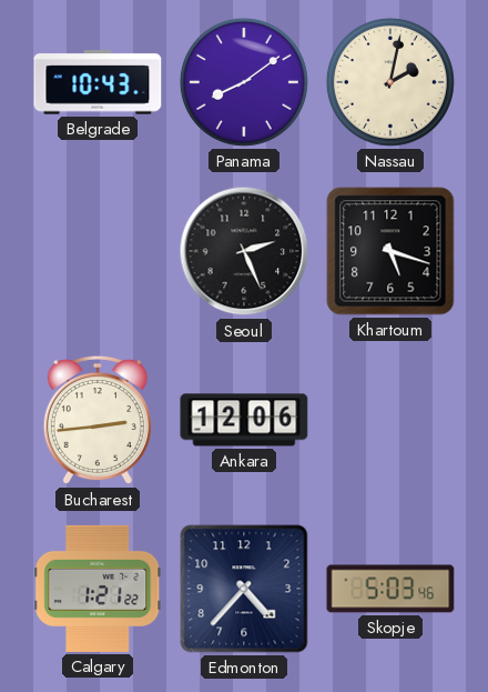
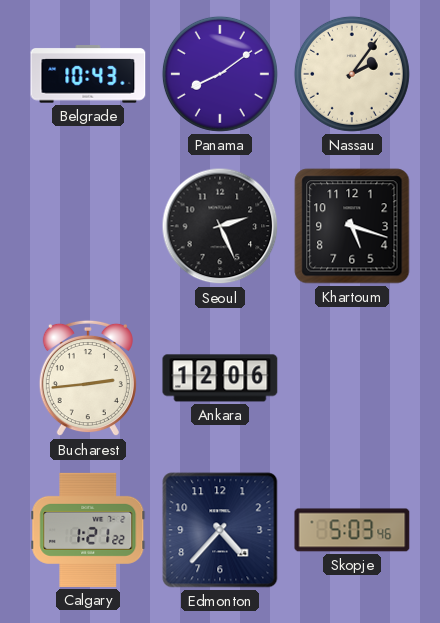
Nassau: 2:02 -> 2:06 (352, 74)
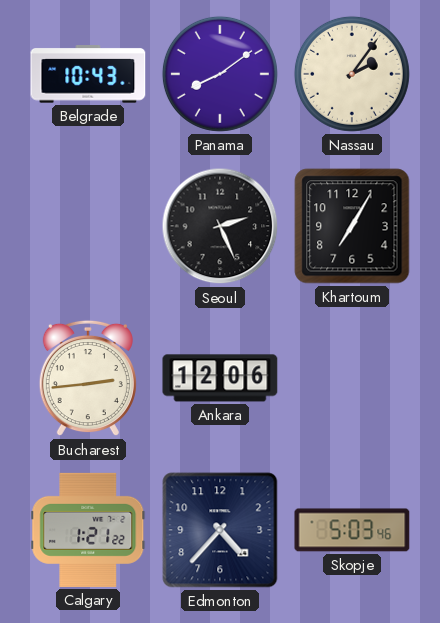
Khartoum: 5:18 -> 7:05 (352, 226)
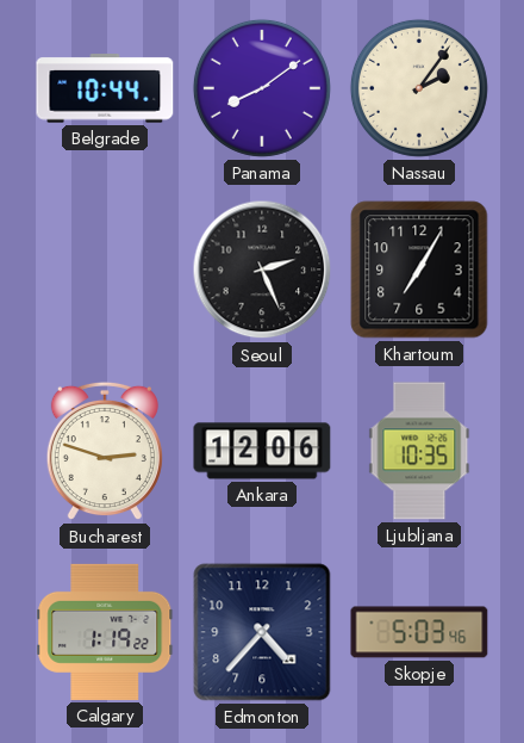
Belgrade: 10:43 -> 10:44 (105, 88)
Bucharest: 2:44 -> 2:48 (105, 451)
Ljubljana: none -> 10:35 (419, 451)
Calgary: 1:21 -> 1:19 (105, 632)
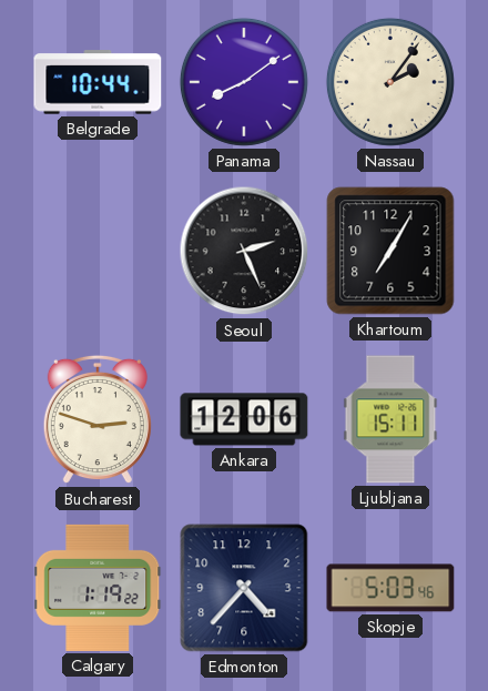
Ljubljana: 10:35 -> 15:11 (390, 419)
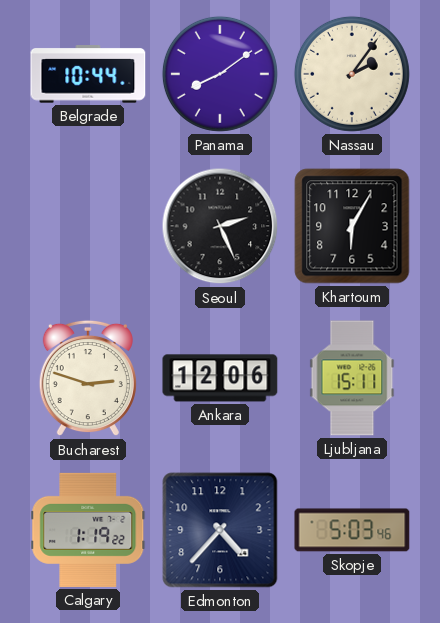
Khartoum: 7:05 -> 6:05 (352, 226)
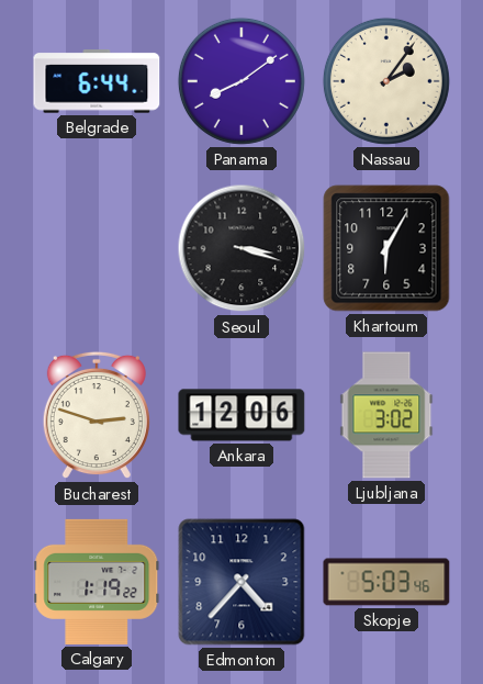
Belgrade: 10:44 -> 6:44 (97, 81)
Seoul: 2:26 -> 3:18 (241, 248)
Ljubljana: 15:11 -> 3:02 (386, 415)
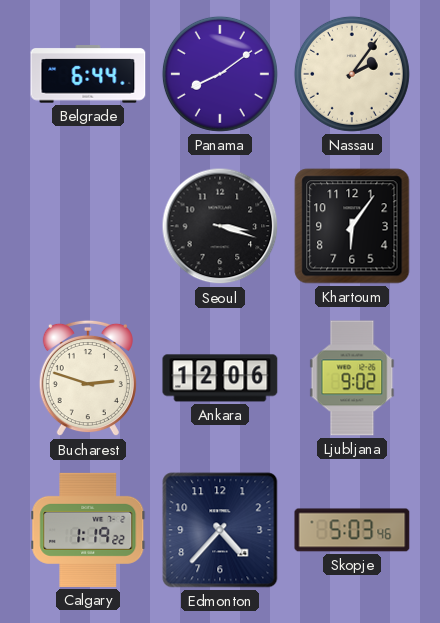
Khartoum: 6:05 -> 6:06 (352, 226)
Ljubljana: 3:02 -> 9:02 (352, 378)
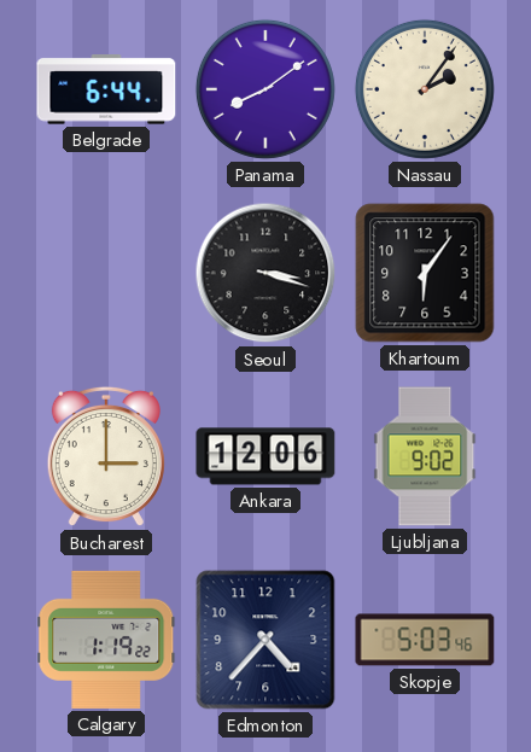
Bucharest: 2:48 -> 3:00 (106, 456)
